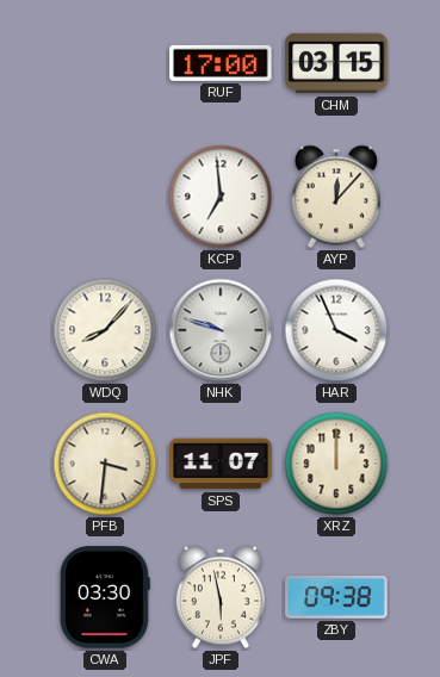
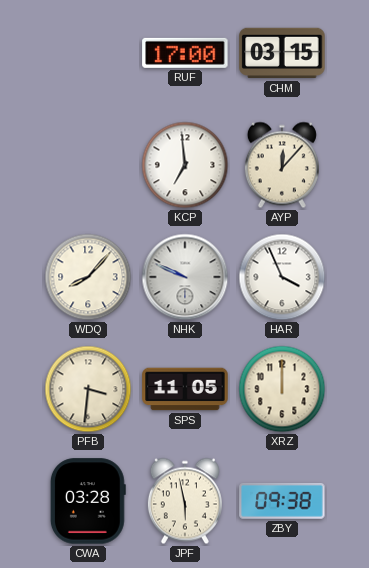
NHK: 9:48 -> 9:49 (185, 277)
SPS: 11:07 -> 11:05 (185, 389)
CWA: 03:30 -> 03:28 (88, 501)
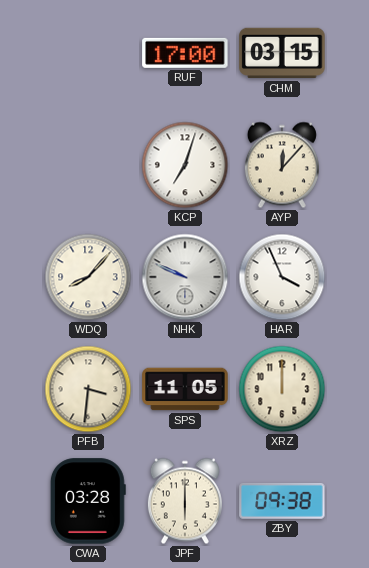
KCP: 6:59 -> 7:03 (185, 165)
JPF: 5:58 -> 6:00 (185, 501)
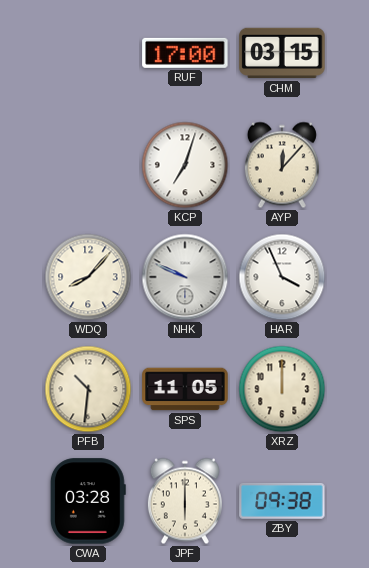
PFB: 3:31 -> 10:31 (88, 389)
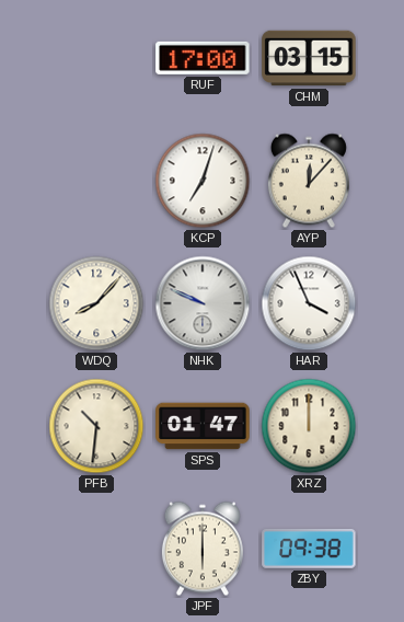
SPS: 11:05 -> 01:47 (203, 426)
CWA: 03:28 -> none (88, 501)
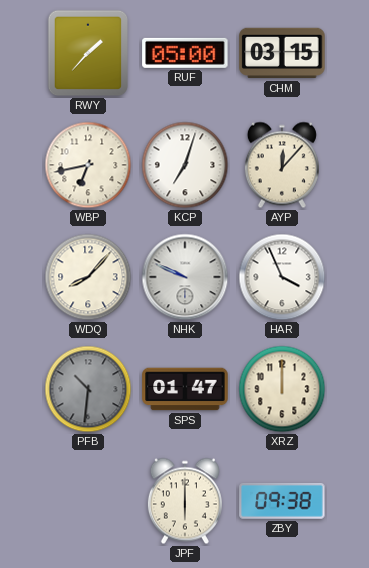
RWY: none -> 1:37 (88, 53)
RUF: 17:00 -> 05:00 (185, 53)
WBP: none -> 6:43 (88, 165)
PFB dial: cream -> grey (88, 389)
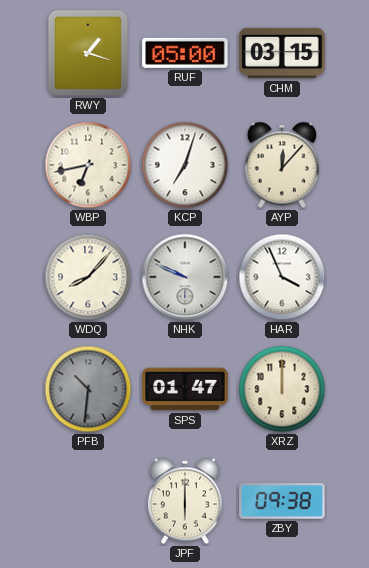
RWY: 1:37 -> 1:18 (88, 53)
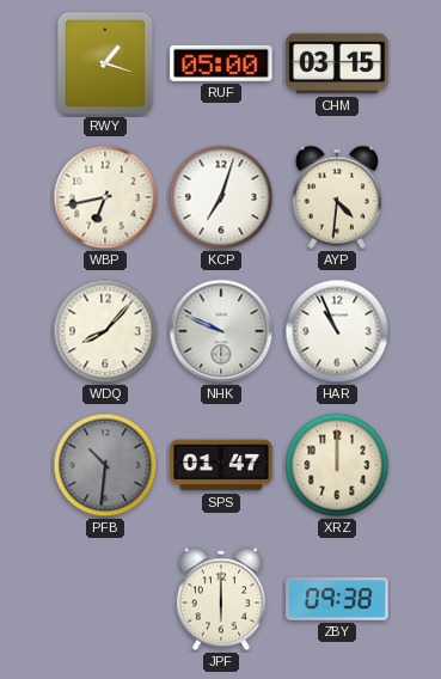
AYP: 12:07 -> 4:31 (337, 197)
HAR: 3:56 -> 10:56 (337, 331)
